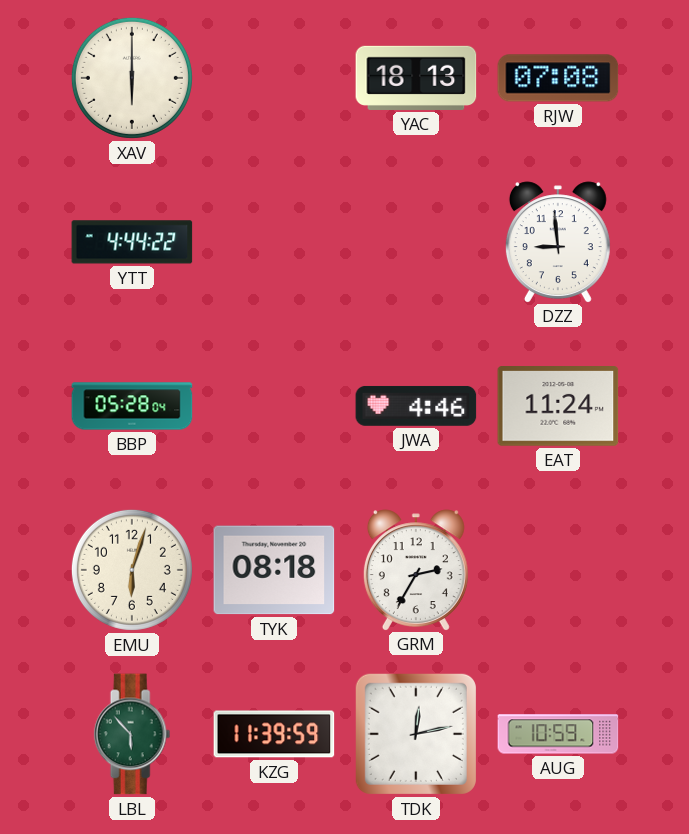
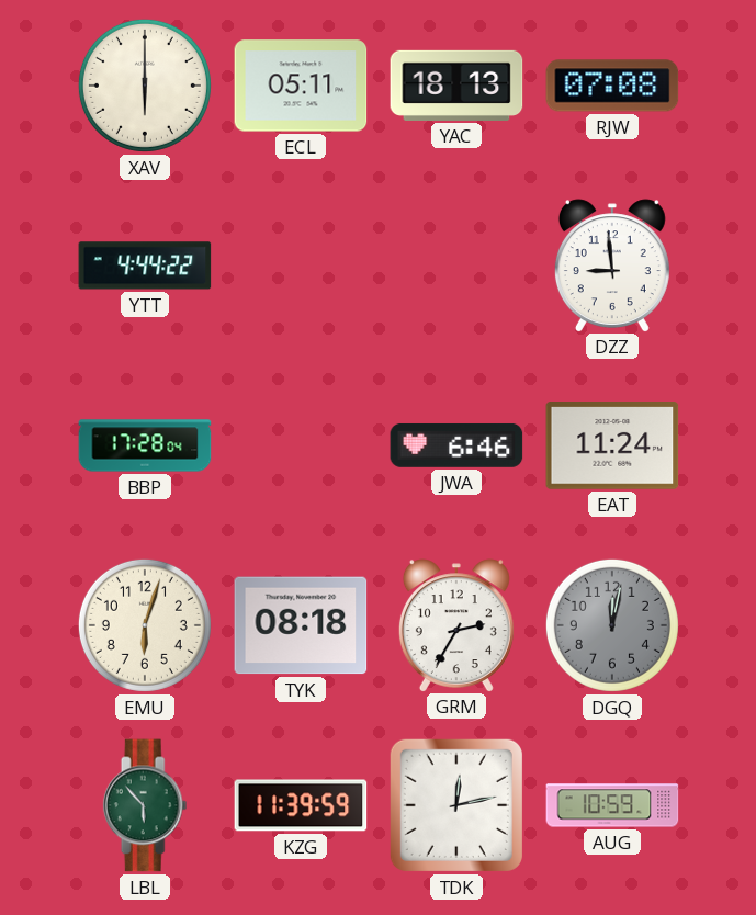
ECL: none -> 05:11 (301, 86)
BBP: 05:28 -> 17:28 (145, 445)
JWA: 4:46 -> 6:46 (456, 445)
DGQ: none -> 12:02 (612, 625)
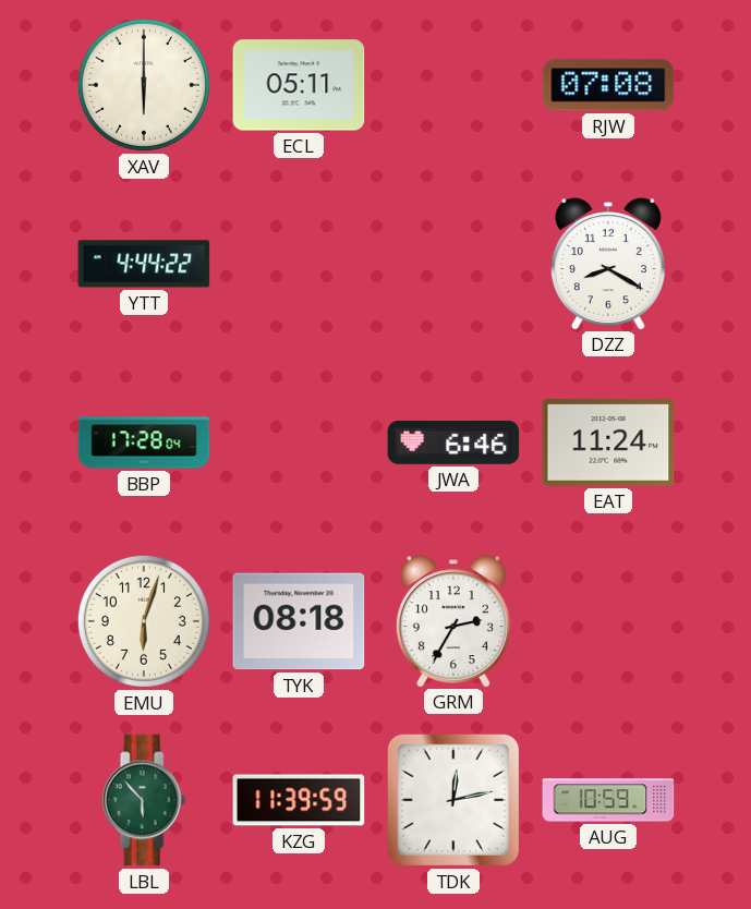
YAC: 18:13 -> none (456, 86)
DZZ: 8:59 -> 8:20 (608, 264)
DGQ: 12:02 -> none (612, 625)
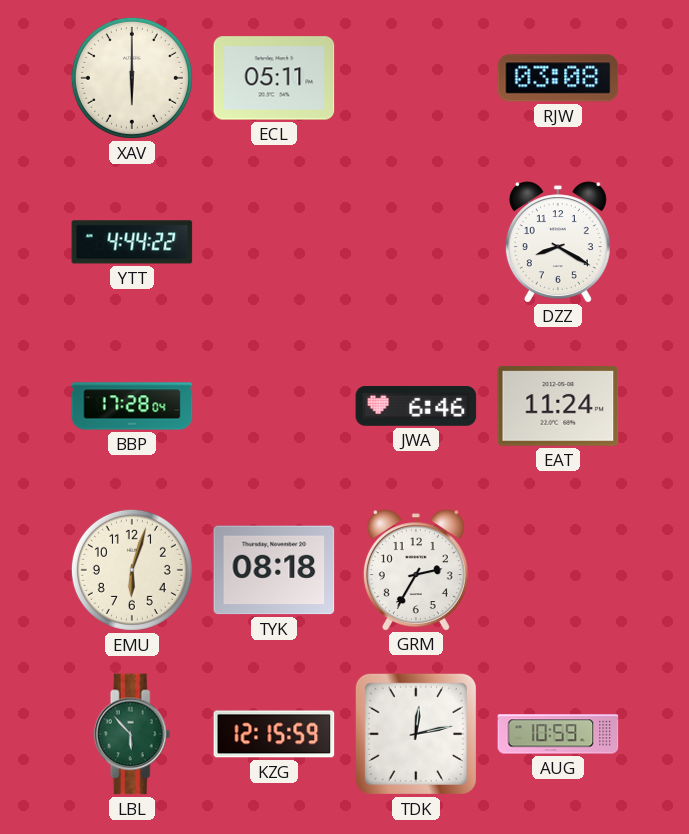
RJW: 07:08 -> 03:08 (558, 78)
KZG: 11:39 -> 12:15 (274, 734)
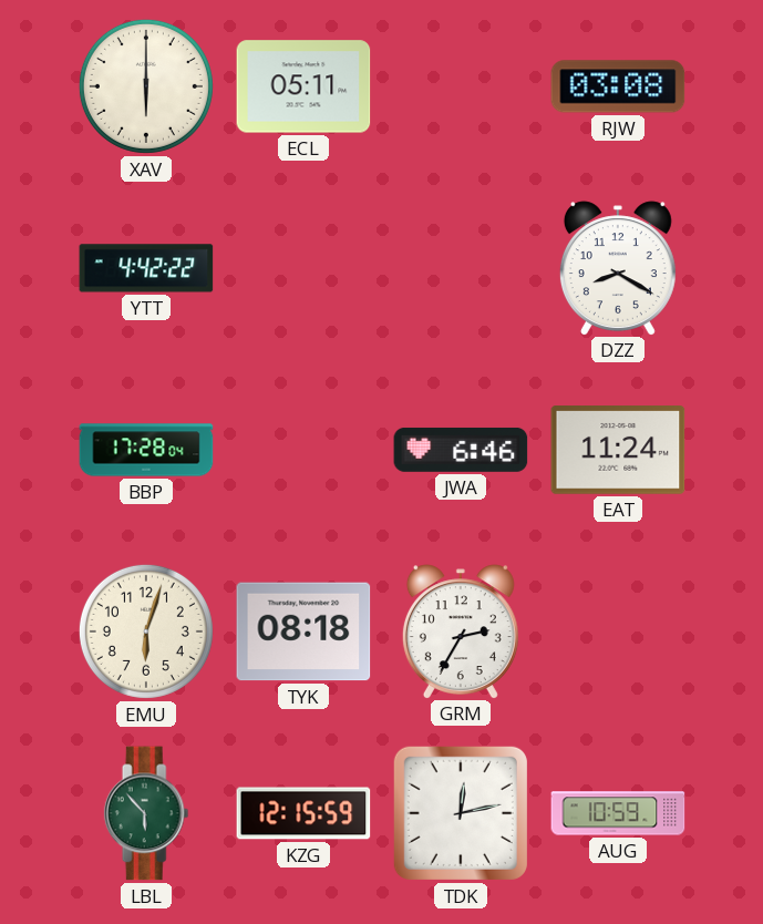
YTT: 4:44 -> 4:42 (146, 268)
